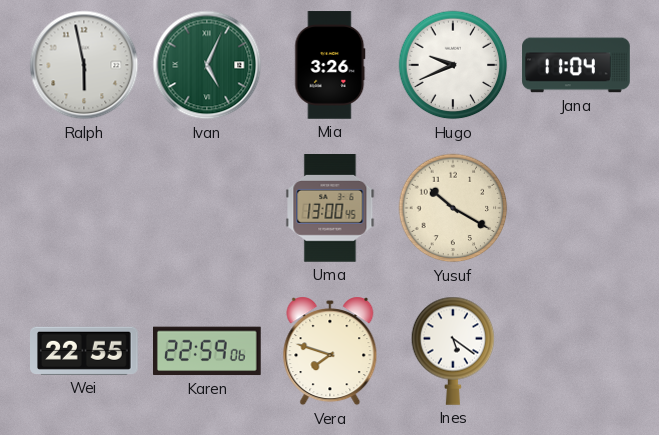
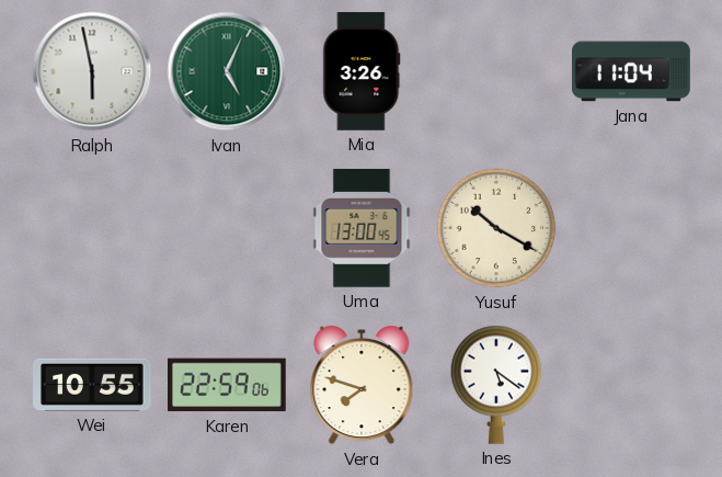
Hugo: 9:41 -> none (453, 65)
Wei: 22:55 -> 10:55 (93, 385)
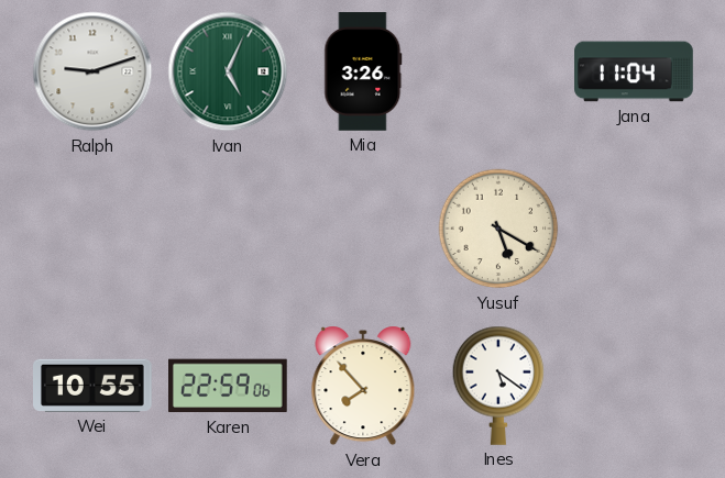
Ralph: 5:58 -> 9:12 (92, 71)
Uma: 13:00 -> none (362, 229)
Yusuf: 10:20 -> 5:20 (498, 229)
Vera: 7:48 -> 7:53 (363, 386)
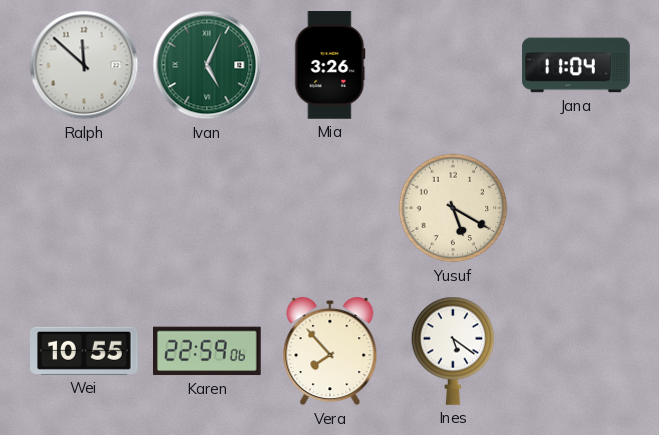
Ralph: 9:12 -> 11:52 (84, 65)
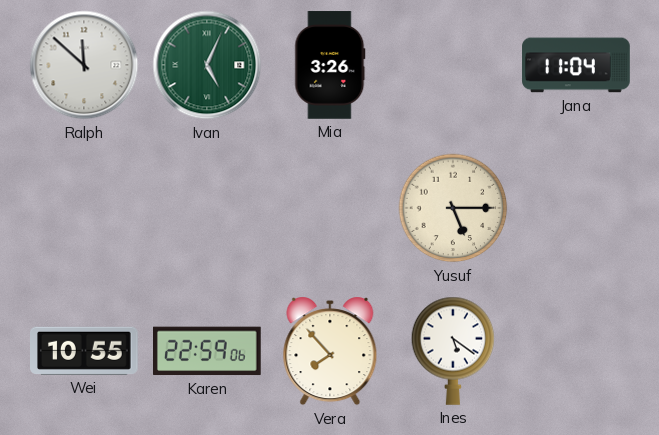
Yusuf: 5:20 -> 5:15 (453, 208)
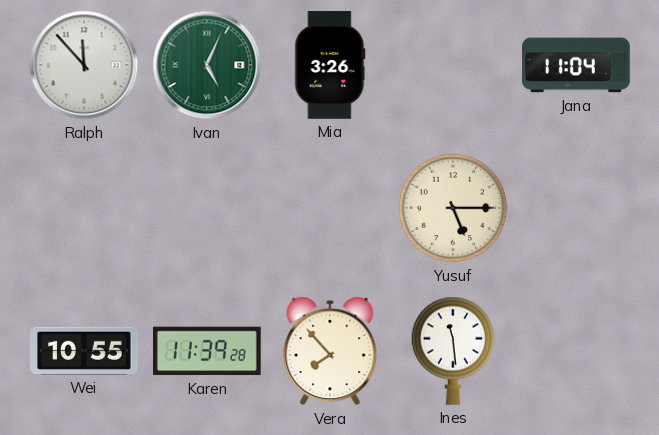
Ralph: 11:52 -> 11:53 (84, 65)
Karen: 22:59 -> 11:39 (208, 351)
Ines: 5:21 -> 11:29 (453, 351)
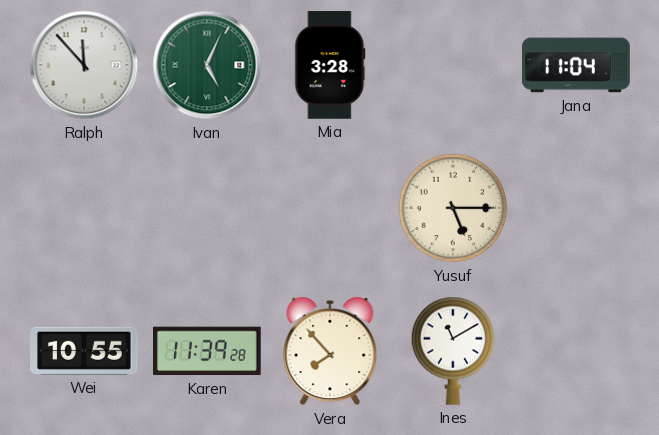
Mia: 3:26 -> 3:28 (330, 65)
Ines: 11:29 -> 11:10 (453, 351)
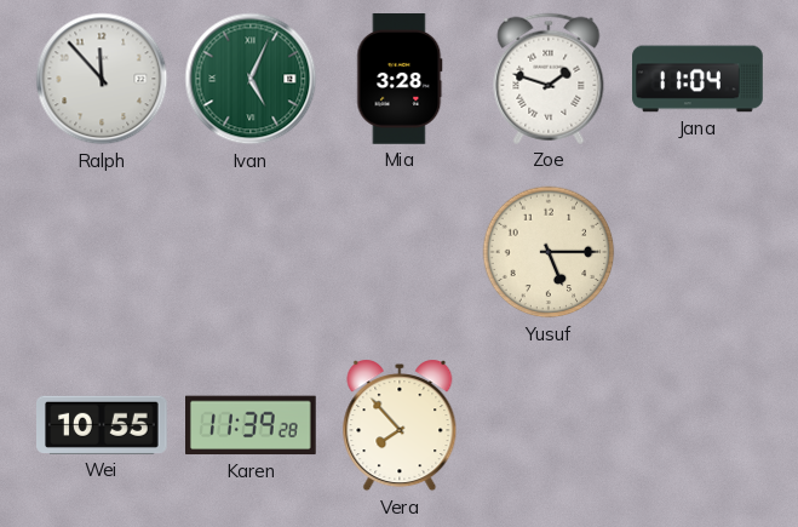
Zoe: none -> 1:48 (549, 79)
Ines: 11:10 -> none (453, 351)
